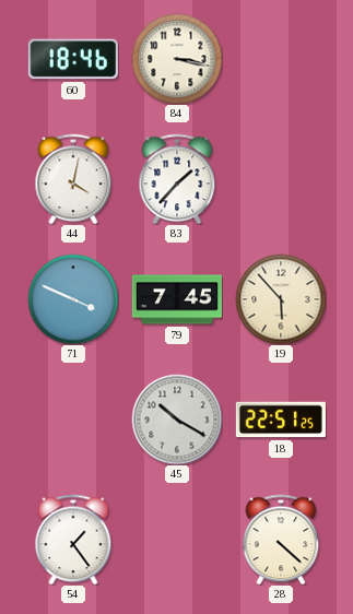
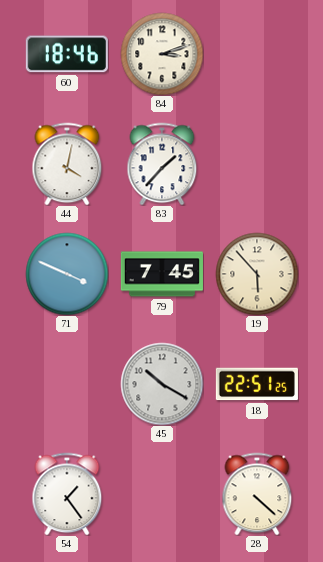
84: 3:17 -> 3:12 (162, 54)
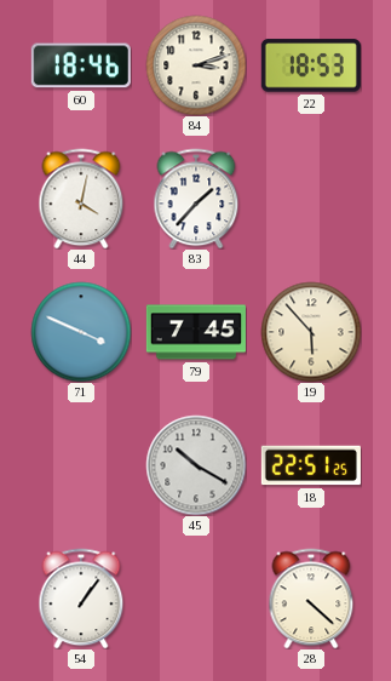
22: none -> 18:53 (311, 65)
54: 1:24 -> 1:06 (81, 599)
